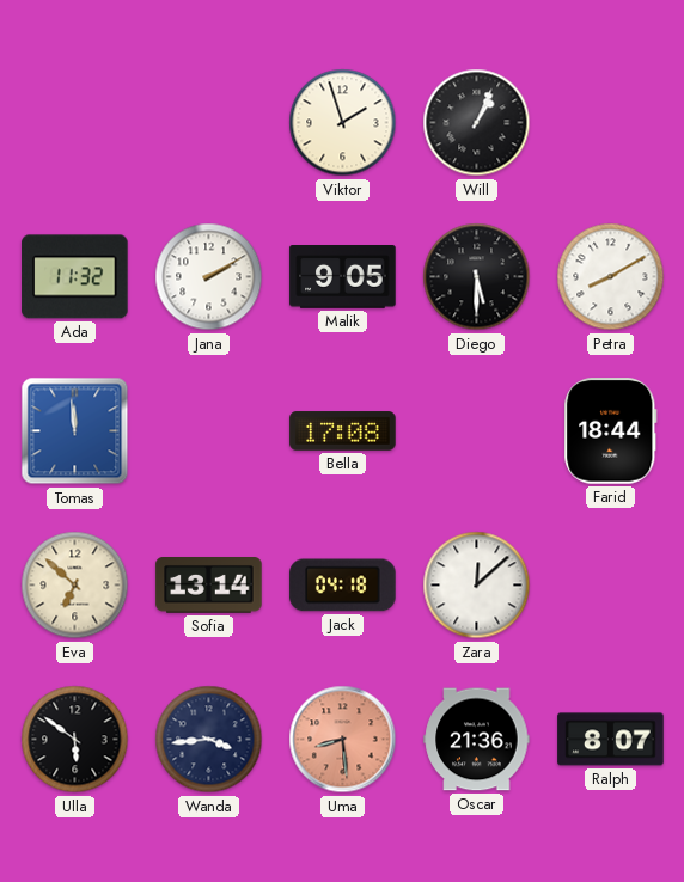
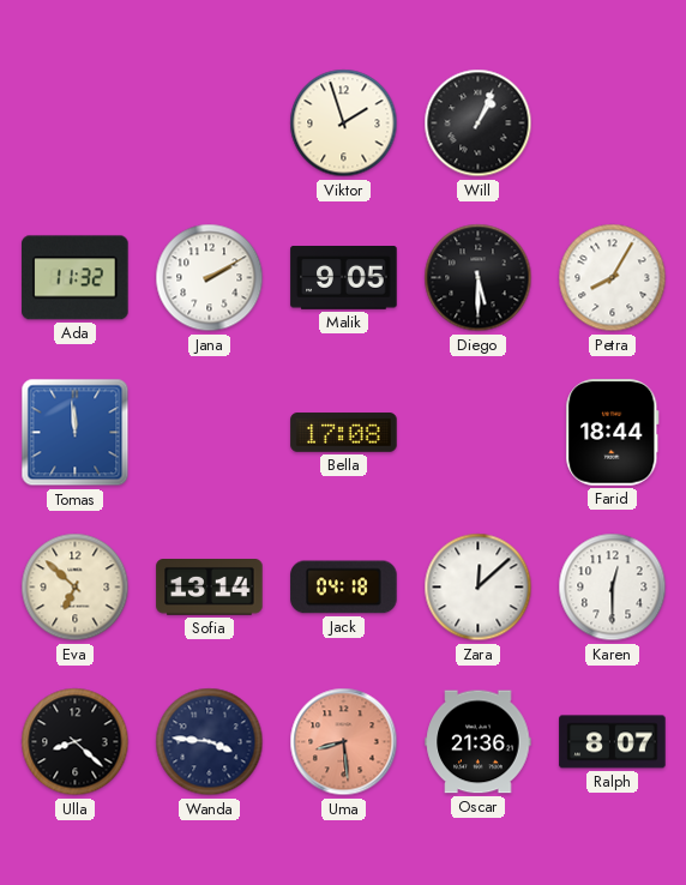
Petra: 8:10 -> 8:05 (613, 278)
Karen: none -> 12:30 (613, 588)
Ulla: 5:51 -> 8:22 (76, 742)
Wanda: 3:44 -> 3:46 (210, 742)
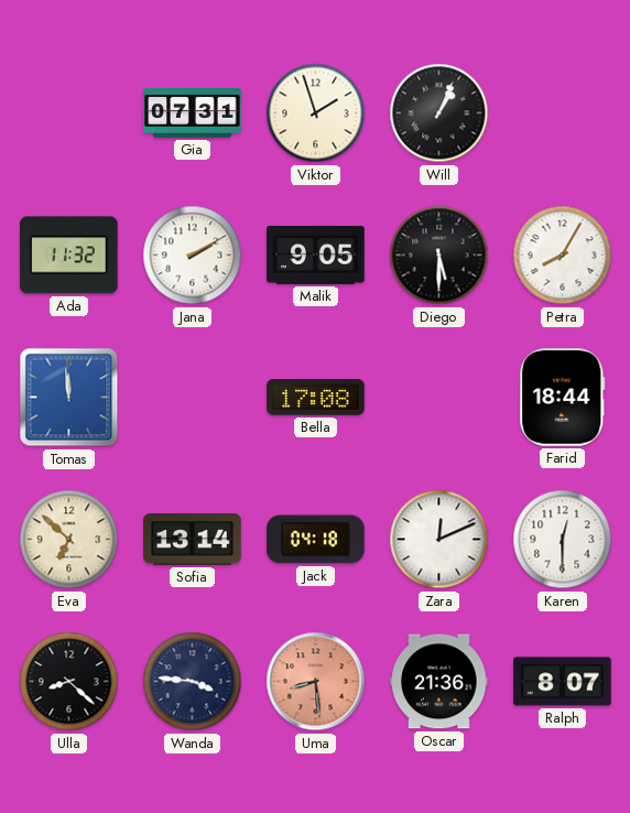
Gia: none -> 07:31 (193, 113)
Zara: 12:08 -> 12:11 (439, 540)
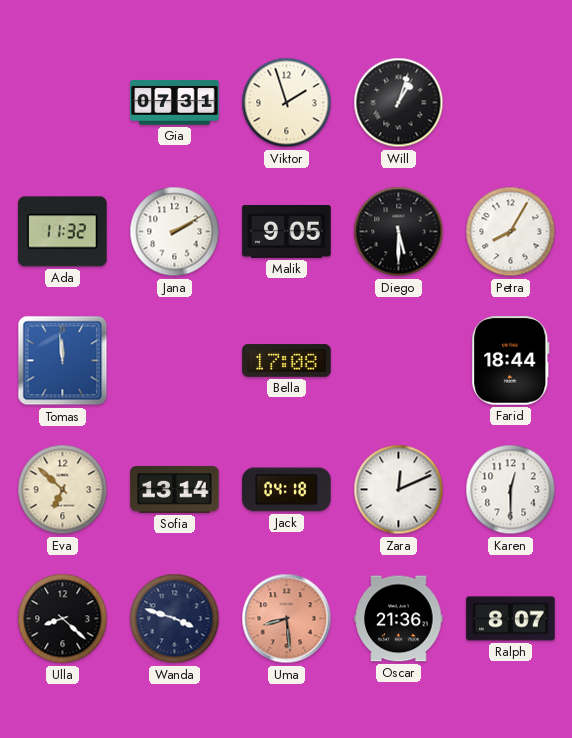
Will: 1:04 -> 1:03 (399, 103)
Wanda: 3:46 -> 3:48 (175, 619)
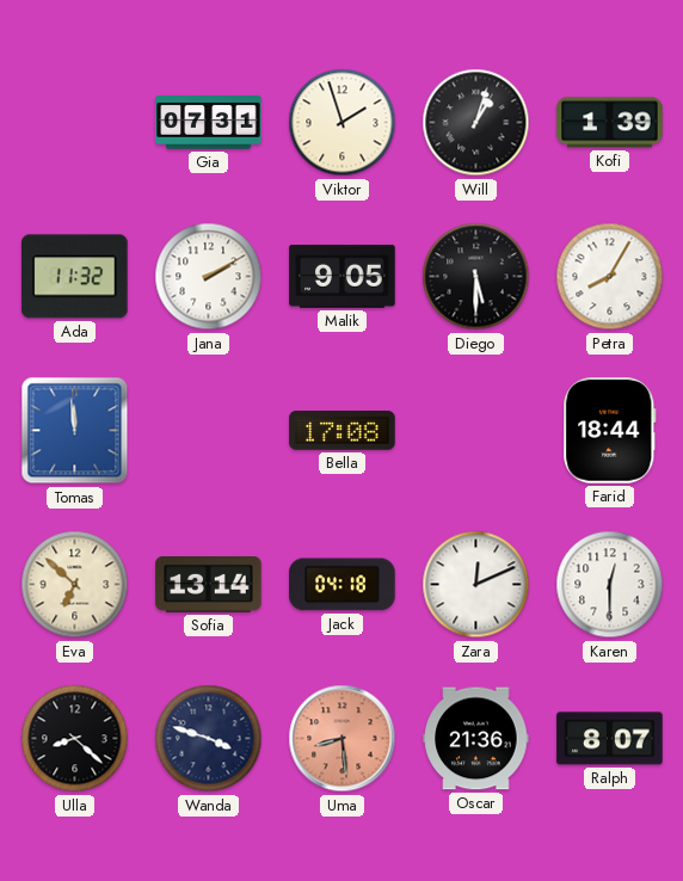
Kofi: none -> 1:39 (610, 123)
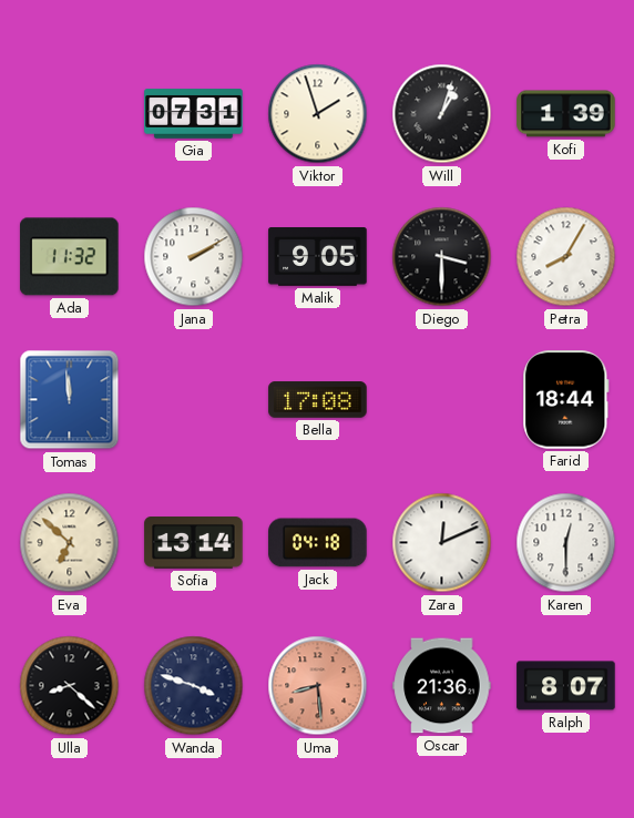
Diego: 5:30 -> 3:30 (442, 257)
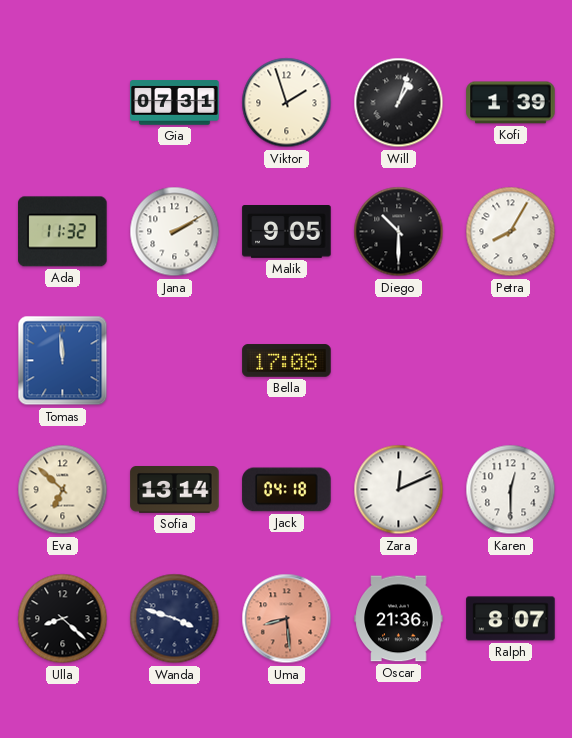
Diego: 3:30 -> 10:30 (399, 232)
Farid: 18:44 -> none (566, 400)
